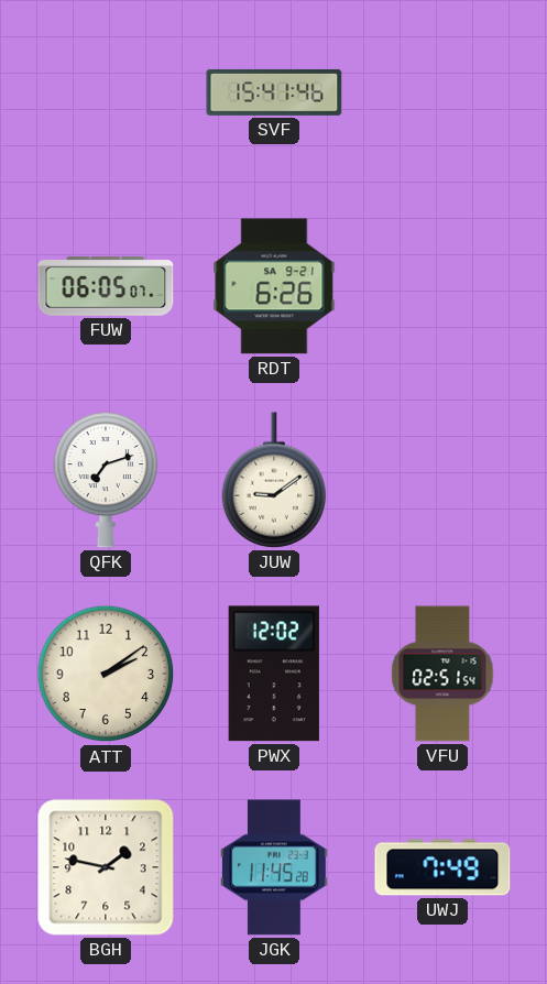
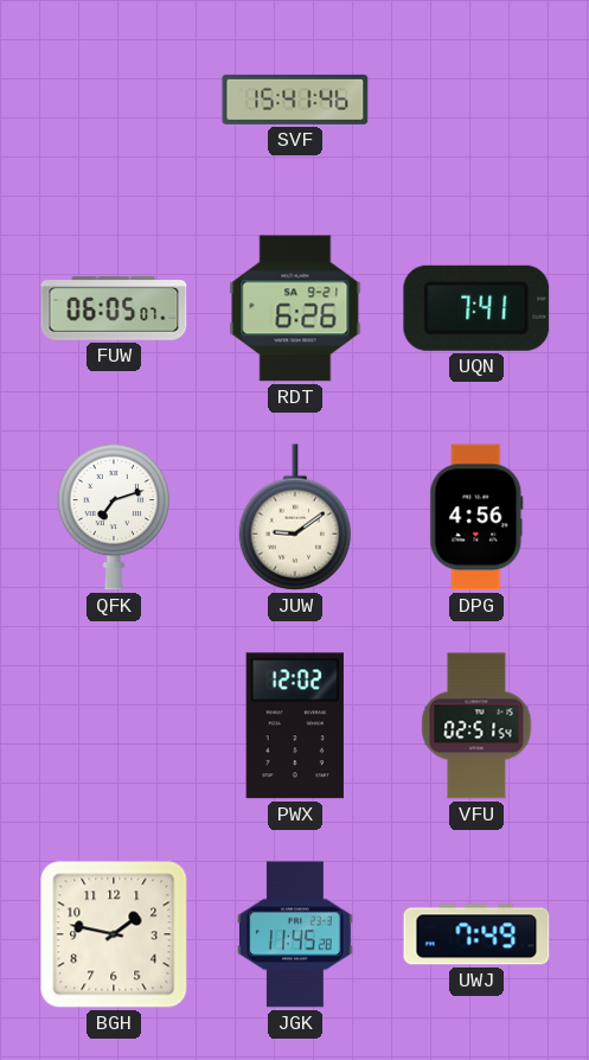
UQN: none -> 7:41 (476, 308)
DPG: none -> 4:56 (476, 517)
ATT: 2:09 -> none (106, 674)
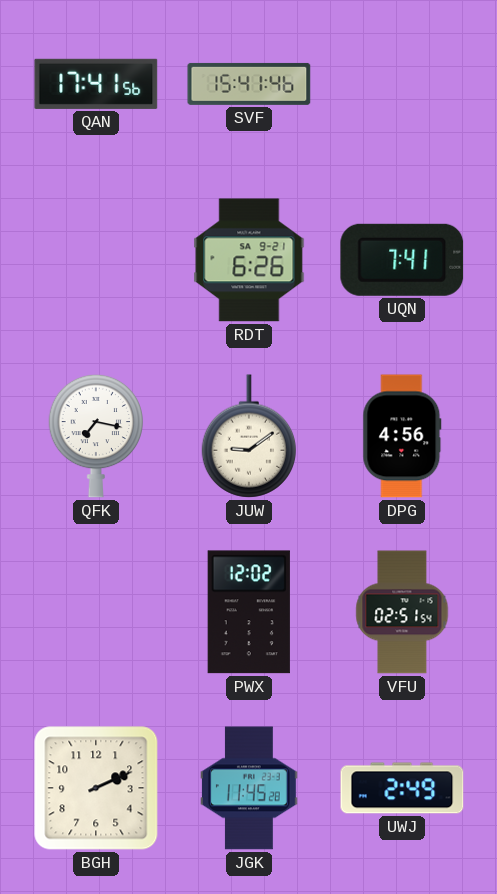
QAN: none -> 17:41 (96, 84)
FUW: 06:05 -> none (114, 308)
QFK: 7:12 -> 7:17 (95, 436)
BGH: 1:47 -> 2:11 (96, 788)
UWJ: 7:49 -> 2:49 (402, 788)
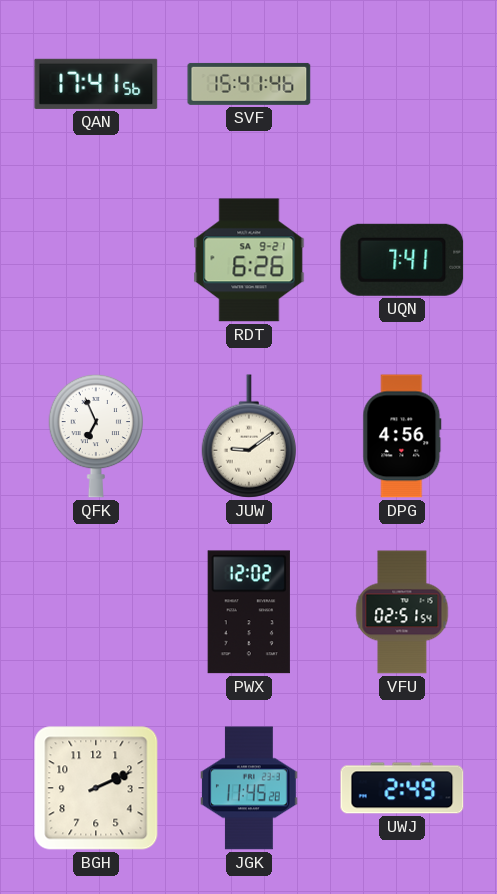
QFK: 7:17 -> 6:56 (95, 436)
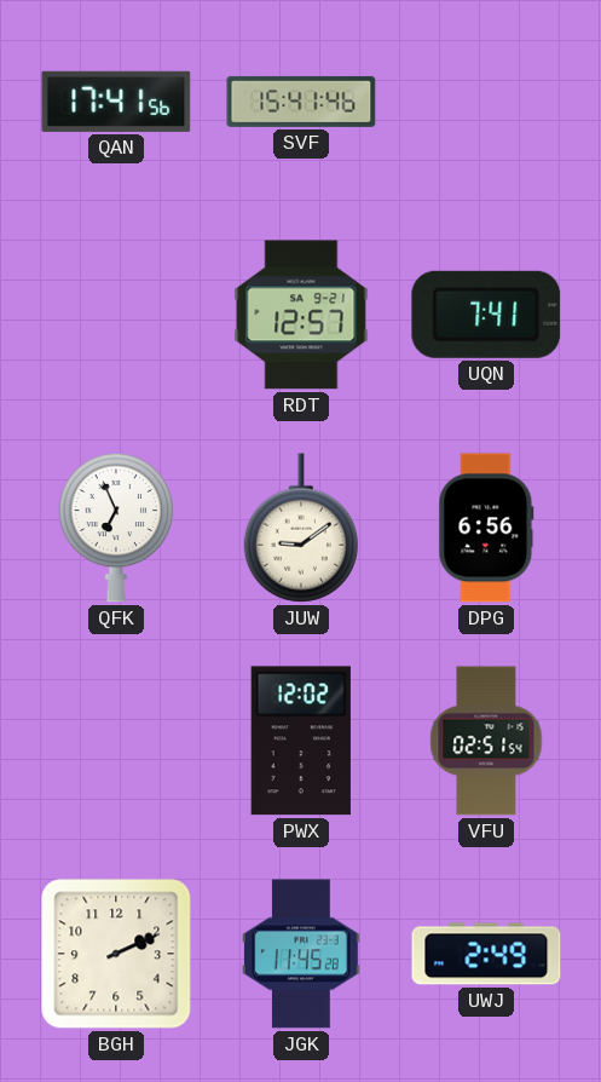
RDT: 6:26 -> 12:57 (301, 315)
DPG: 4:56 -> 6:56 (486, 528)
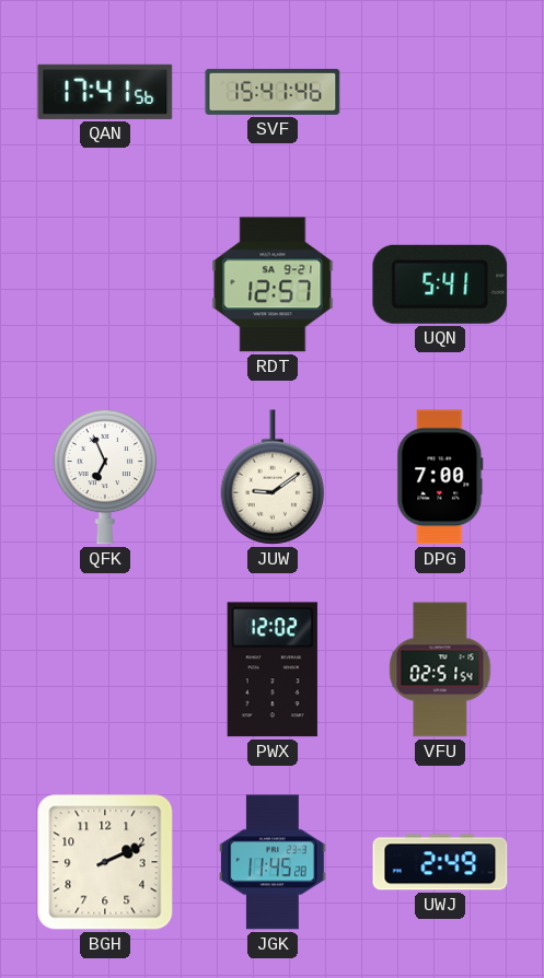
UQN: 7:41 -> 5:41 (440, 284)
DPG: 6:56 -> 7:00 (440, 477)
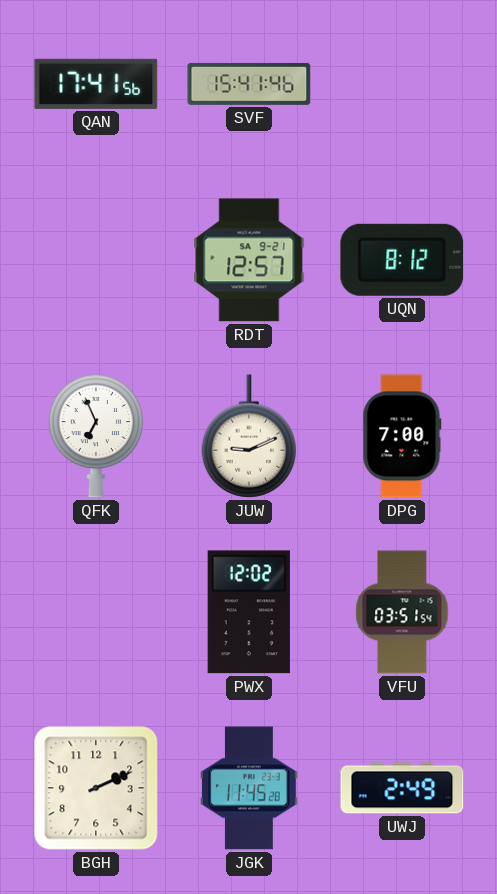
UQN: 5:41 -> 8:12 (402, 260)
JUW: 9:09 -> 9:11 (248, 436)
VFU: 02:51 -> 03:51 (402, 612)
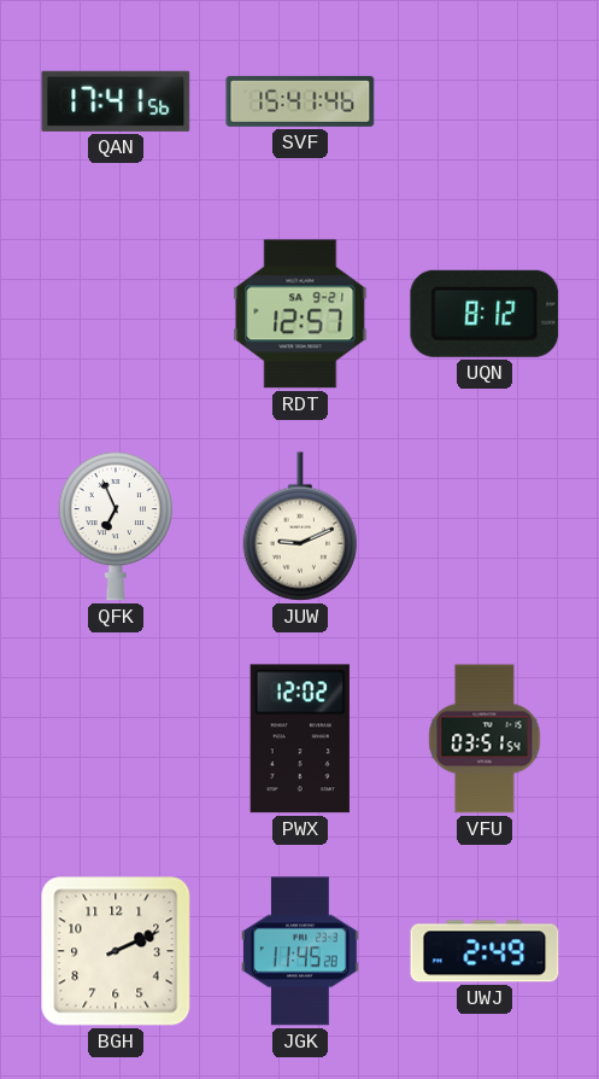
DPG: 7:00 -> none (402, 436)
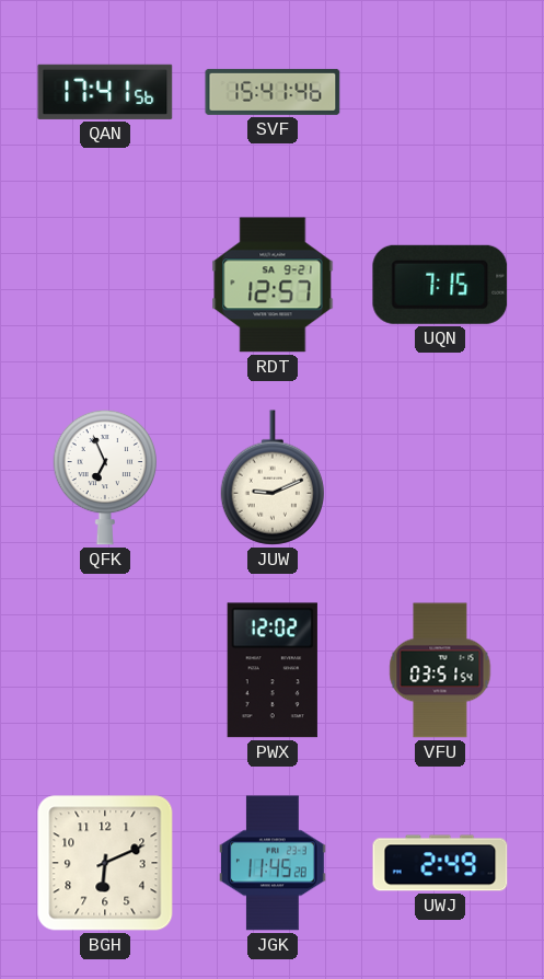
UQN: 8:12 -> 7:15 (440, 285)
BGH: 2:11 -> 6:11 (105, 863)
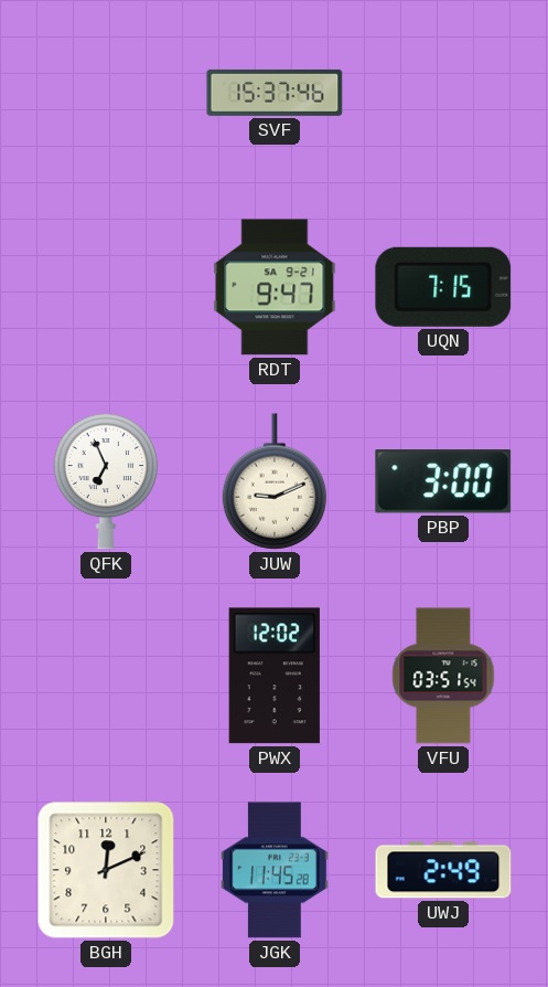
QAN: 17:41 -> none (105, 92)
SVF: 15:41 -> 15:37 (275, 93)
RDT: 12:57 -> 9:47 (275, 287)
PBP: none -> 3:00 (443, 481)
BGH: 6:11 -> 12:11 (106, 870)
